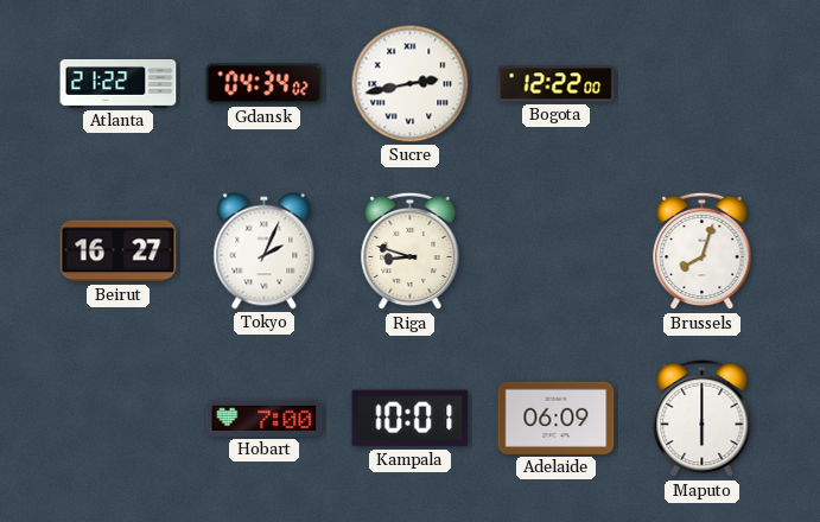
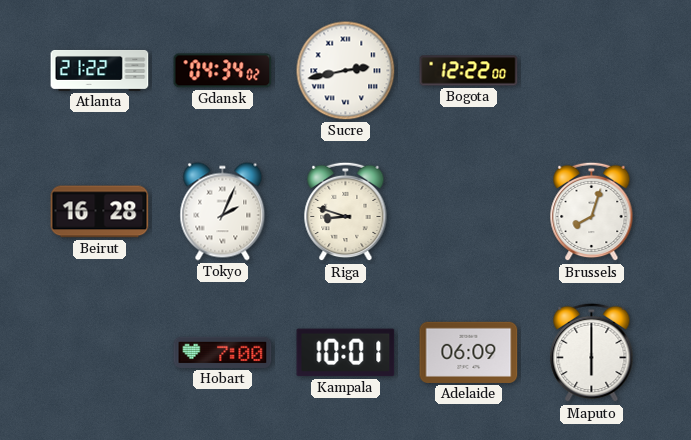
Beirut: 16:27 -> 16:28 (100, 212)
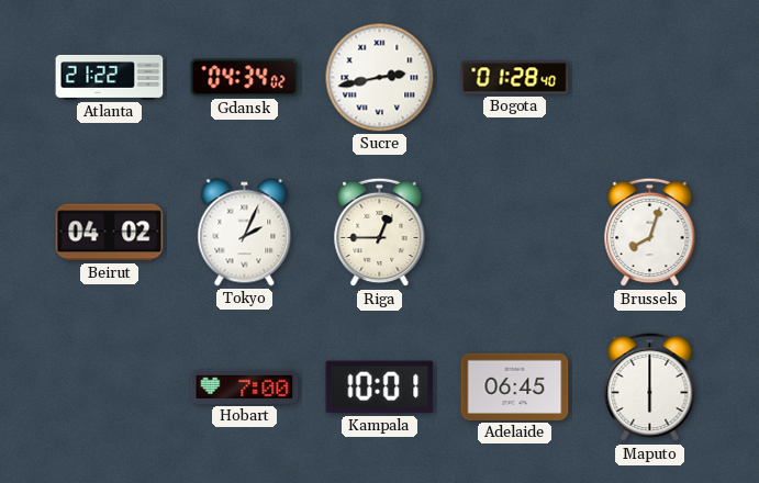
Bogota: 12:22 -> 01:28 (515, 78)
Beirut: 16:28 -> 04:02 (110, 233)
Riga: 8:48 -> 12:45 (380, 233)
Adelaide: 06:09 -> 06:45 (515, 386)
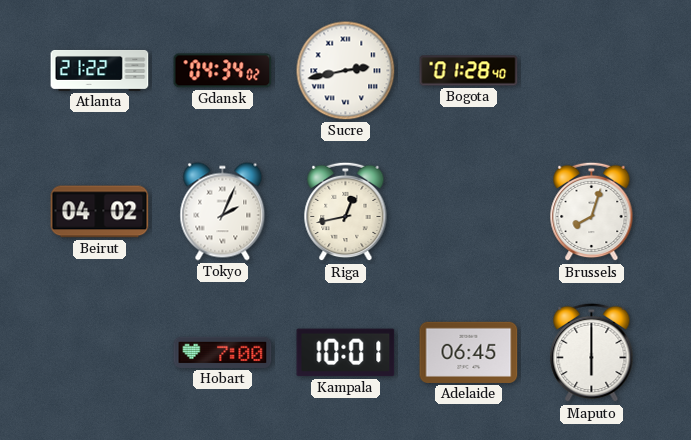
Riga: 12:45 -> 12:43 (346, 212)
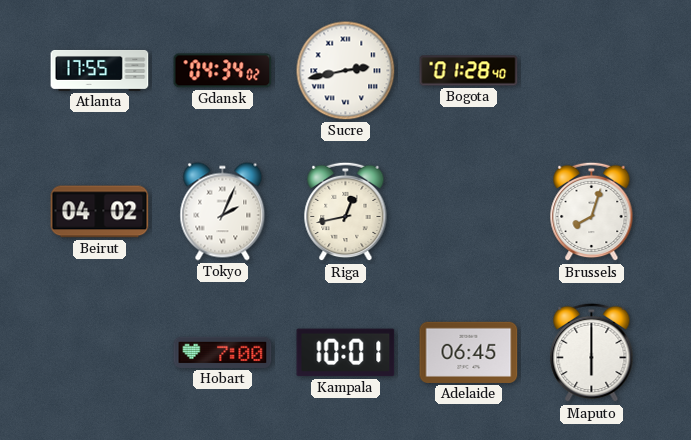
Atlanta: 21:22 -> 17:55 (100, 70)
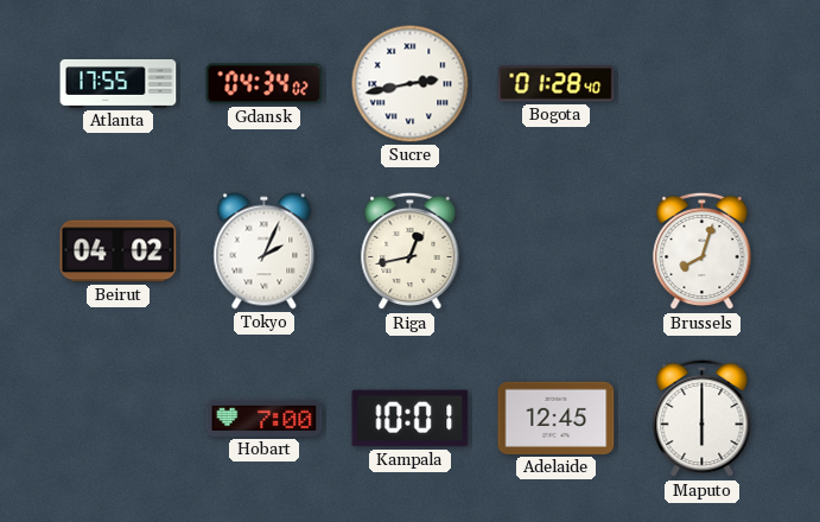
Adelaide: 06:45 -> 12:45 (557, 418)
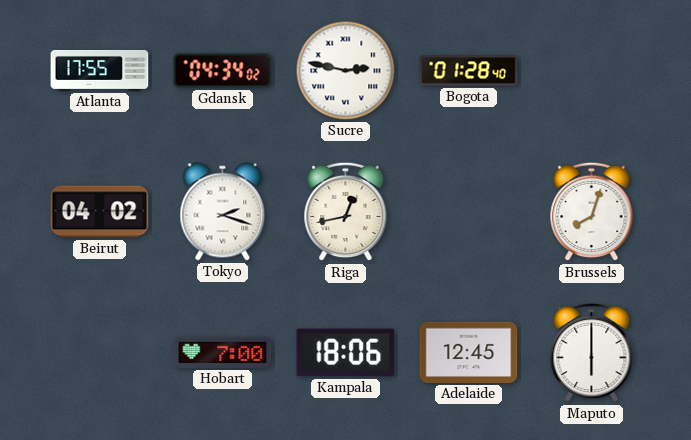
Sucre: 2:43 -> 2:47 (346, 71)
Tokyo: 2:04 -> 2:18 (223, 212)
Kampala: 10:01 -> 18:06 (346, 353)
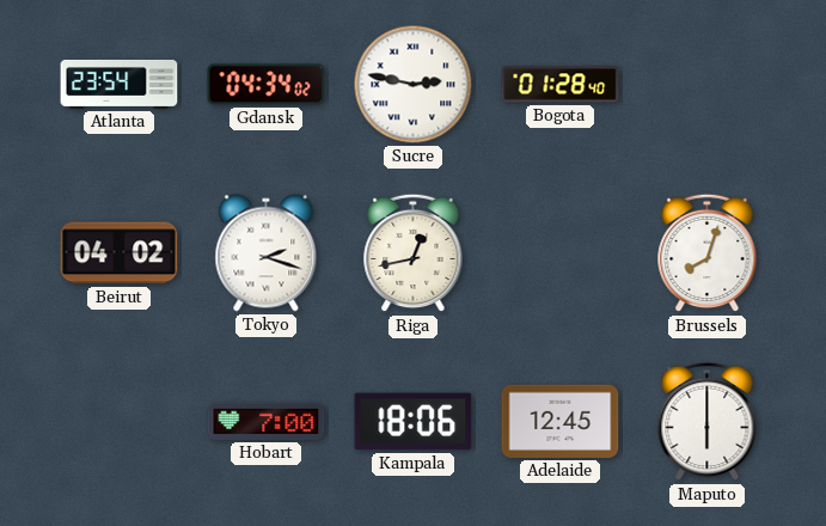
Atlanta: 17:55 -> 23:54 (120, 84)
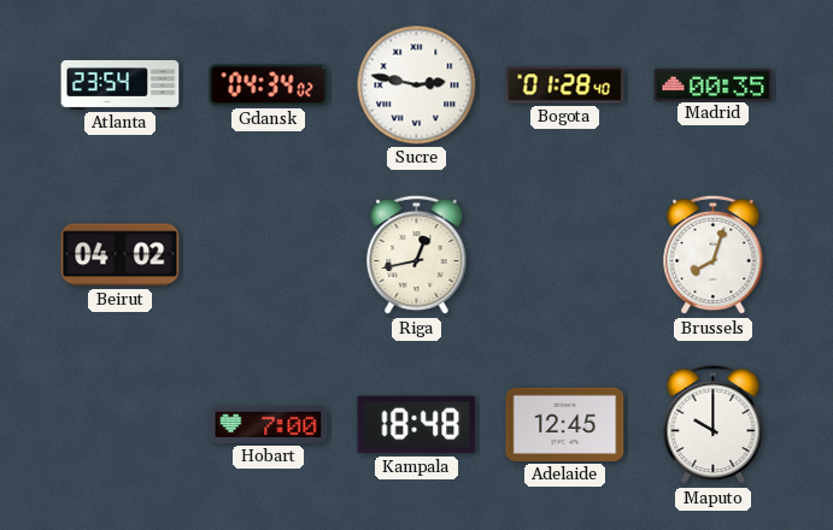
Madrid: none -> 00:35 (714, 84)
Tokyo: 2:18 -> none (267, 253)
Kampala: 18:06 -> 18:48 (417, 425)
Maputo: 6:00 -> 10:00 (714, 425)
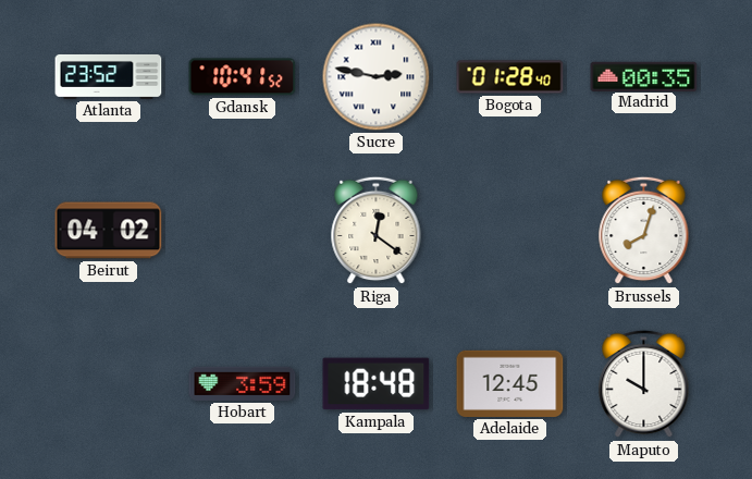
Atlanta: 23:54 -> 23:52 (109, 76)
Gdansk: 04:34 -> 10:41 (243, 77)
Riga: 12:43 -> 12:21 (377, 231)
Hobart: 7:00 -> 3:59 (243, 383)
